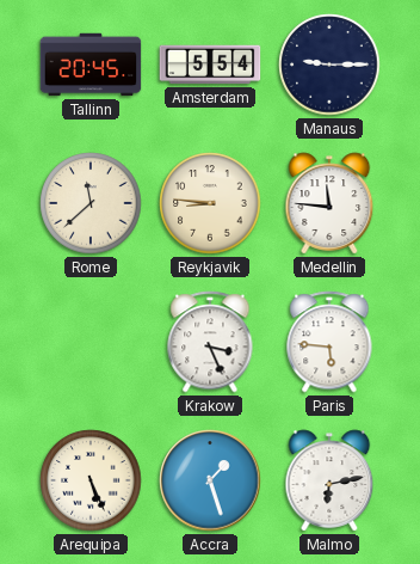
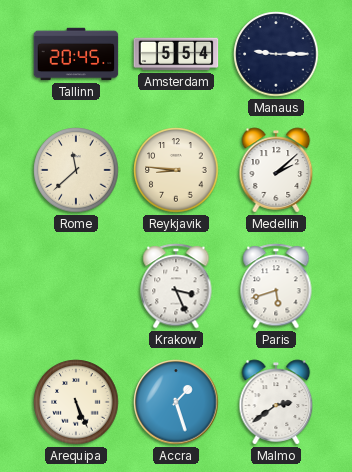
Medellin: 11:46 -> 2:08 (276, 170)
Paris: 5:46 -> 5:42 (276, 286)
Malmo: 6:13 -> 2:39 (276, 402)
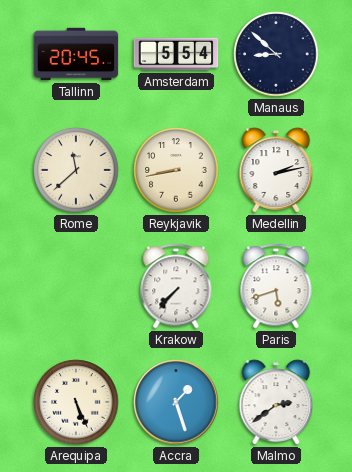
Manaus: 9:15 -> 8:52 (276, 54)
Reykjavik: 8:46 -> 8:43 (176, 170)
Medellin: 2:08 -> 2:13 (276, 170)
Krakow: 3:26 -> 7:37 (176, 286)
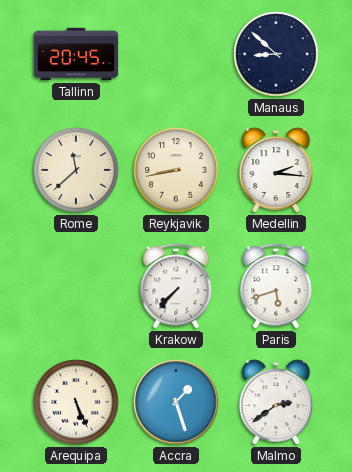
Amsterdam: 5:54 -> none (176, 54)
Medellin: 2:13 -> 2:16 (276, 170)
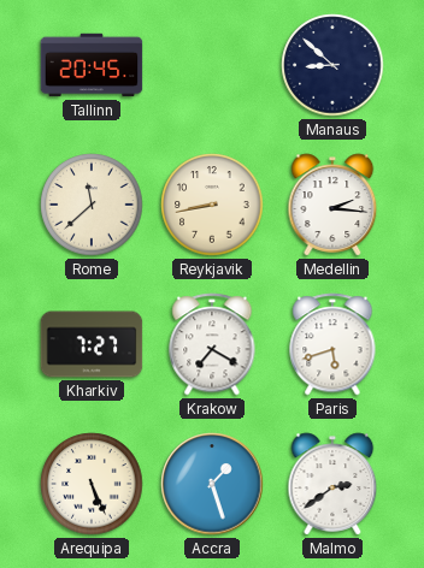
Kharkiv: none -> 7:27 (92, 344)
Krakow: 7:37 -> 7:20 (212, 344)
